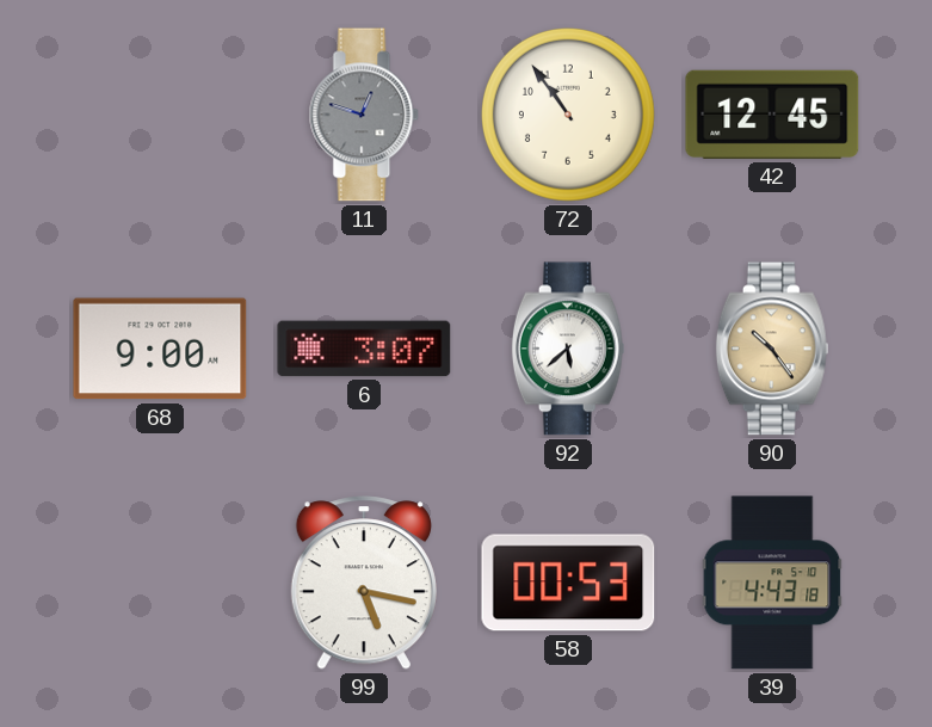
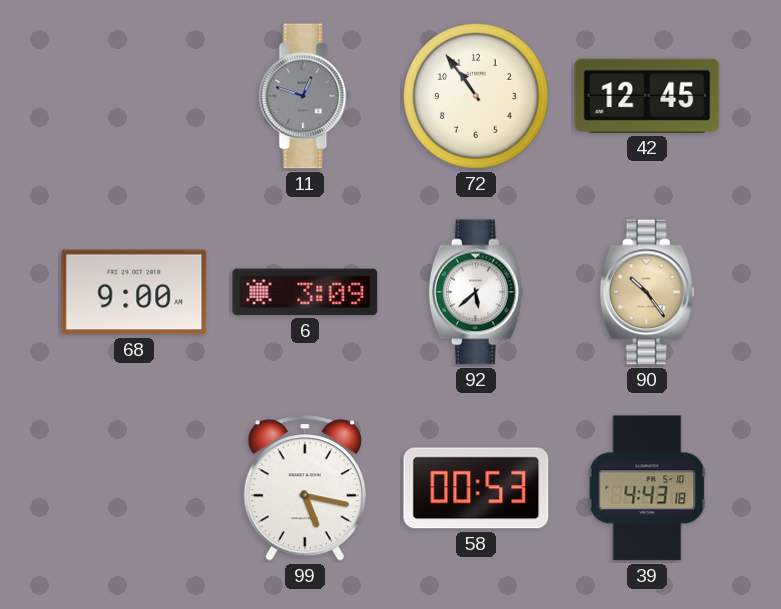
6: 3:07 -> 3:09 (305, 292)
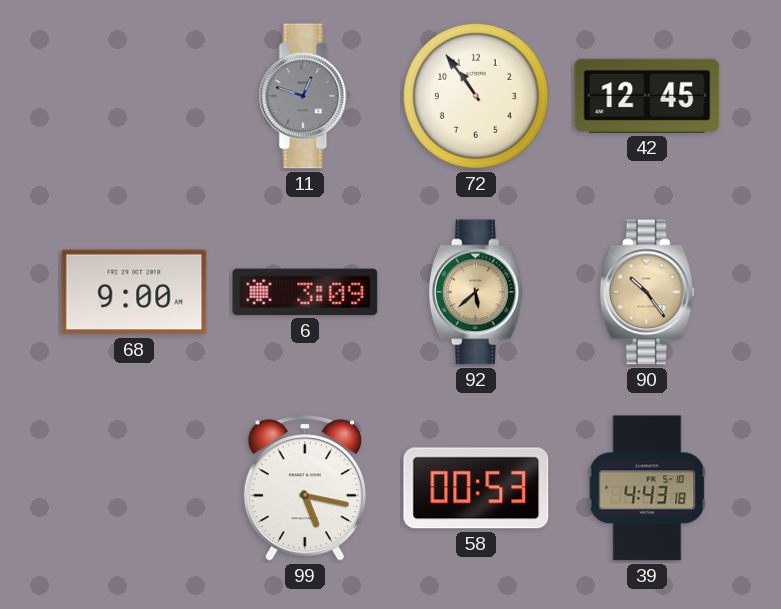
92 dial: white -> champagne (476, 292)
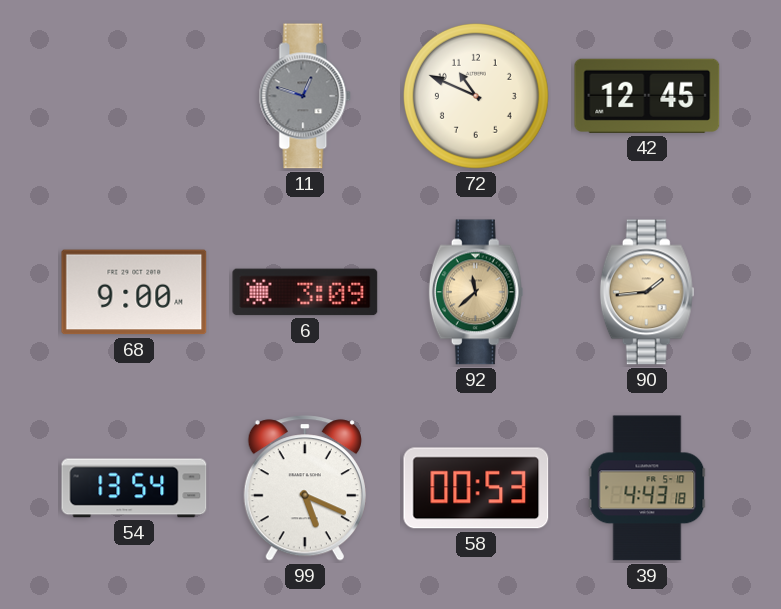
72: 10:54 -> 10:49 (476, 96)
92: 5:38 -> 11:38 (476, 292)
90: 10:24 -> 1:44 (647, 292)
54: none -> 13:54 (134, 488)
99: 5:17 -> 5:19 (305, 488)
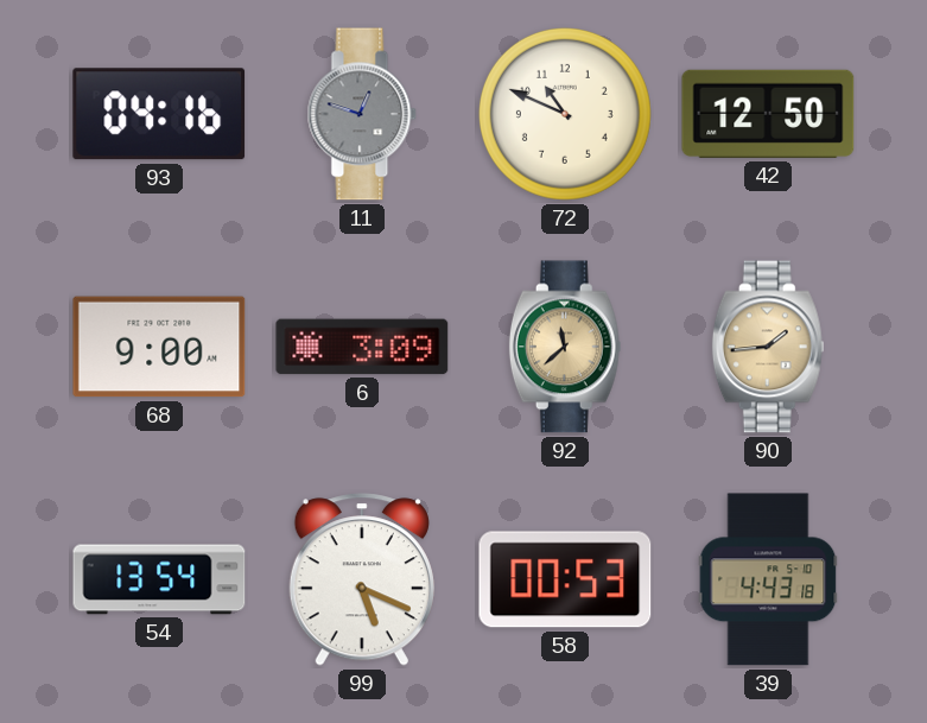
93: none -> 04:16 (159, 114)
42: 12:45 -> 12:50 (768, 114)
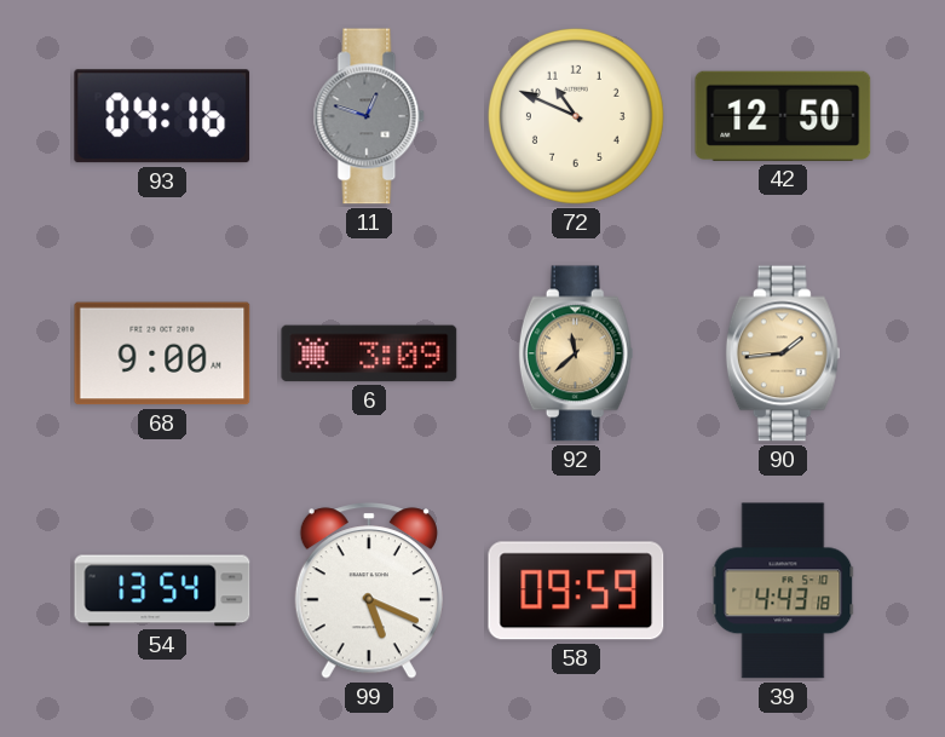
58: 00:53 -> 09:59 (576, 591)
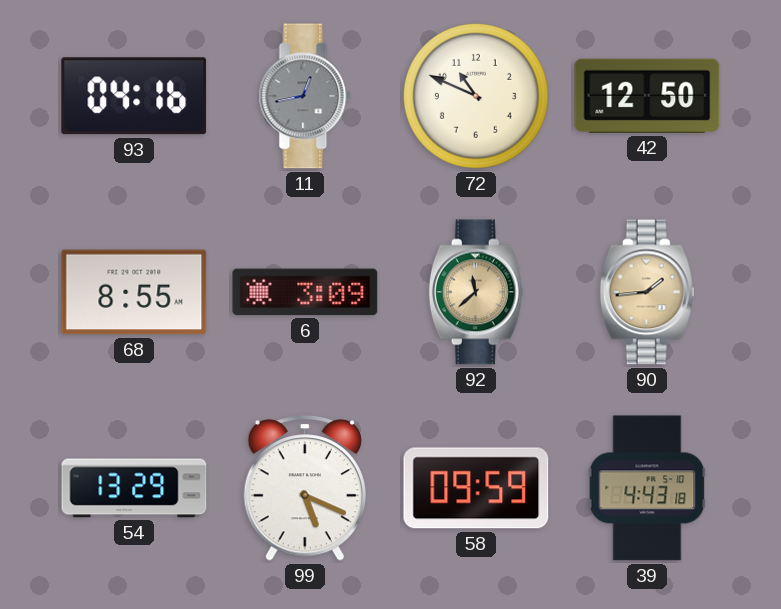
11: 12:48 -> 12:43 (305, 96)
68: 9:00 -> 8:55 (134, 292)
54: 13:54 -> 13:29 (134, 488)
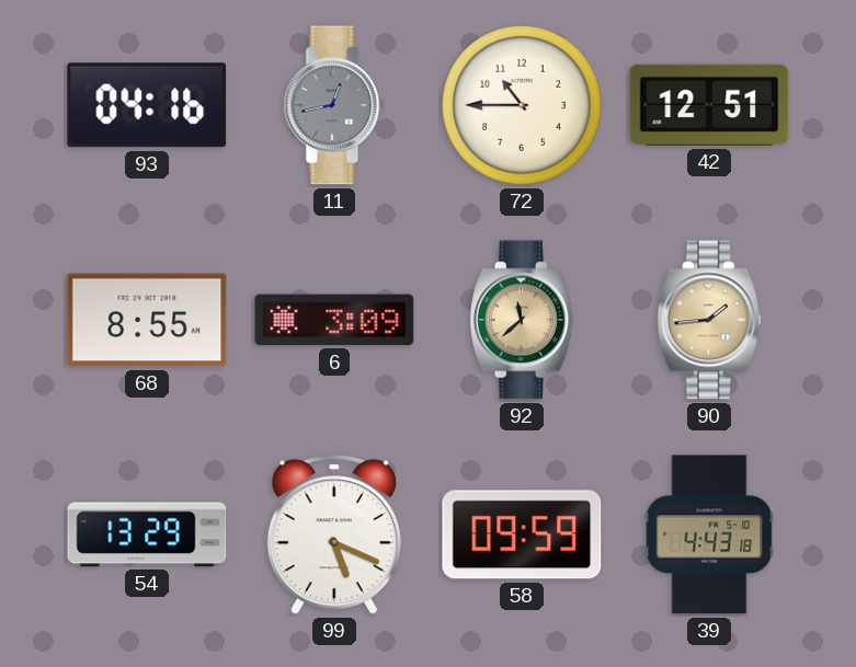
72: 10:49 -> 10:45 (522, 105)
42: 12:50 -> 12:51 (709, 105)
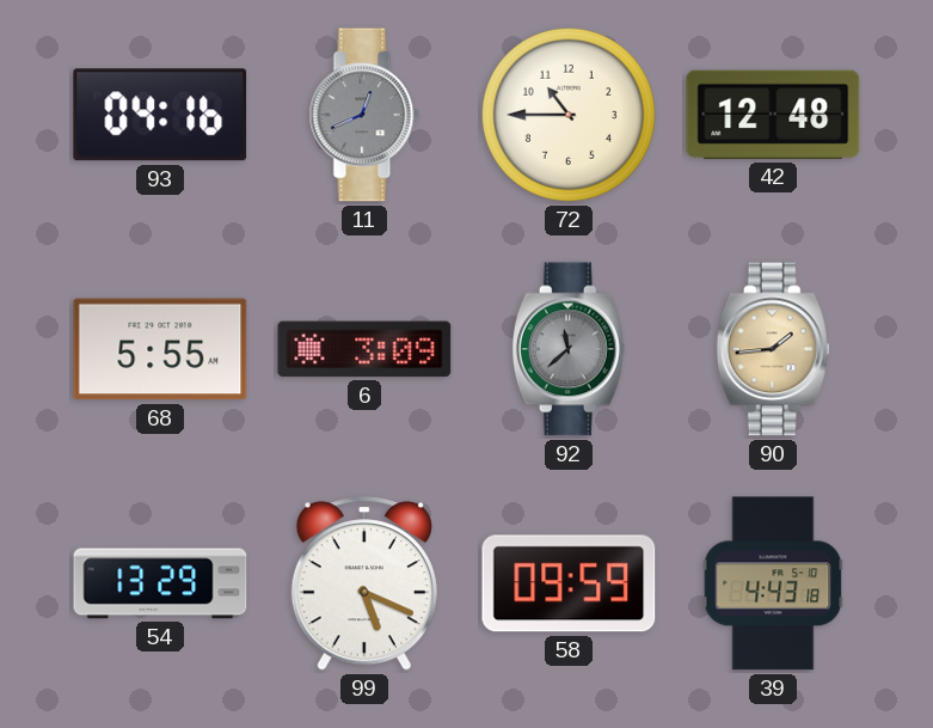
11: 12:43 -> 12:41 (364, 115)
42: 12:51 -> 12:48 (773, 115)
68: 8:55 -> 5:55 (160, 349)
92 dial: champagne -> grey (569, 349)
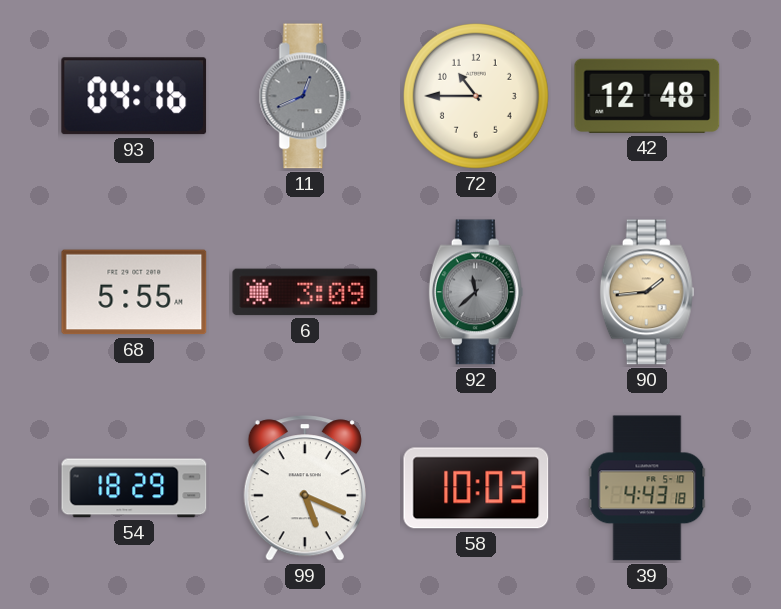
54: 13:29 -> 18:29 (134, 488)
58: 09:59 -> 10:03 (476, 488)
